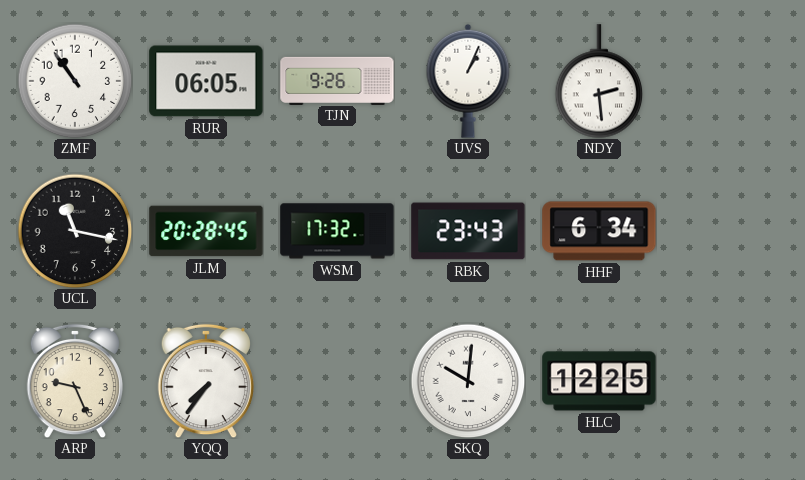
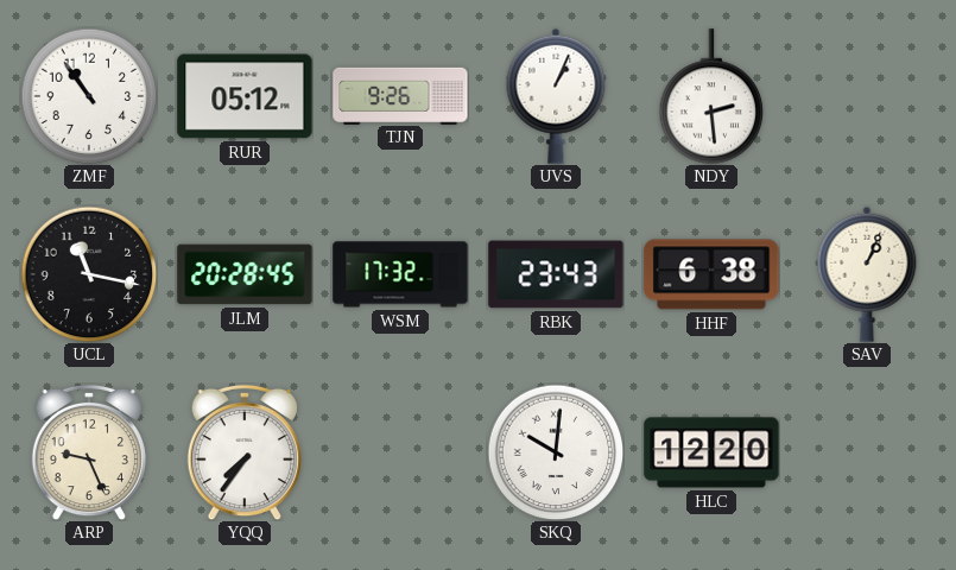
RUR: 06:05 -> 05:12 (245, 96)
HHF: 6:34 -> 6:38 (711, 274)
SAV: none -> 1:04 (867, 274)
HLC: 12:25 -> 12:20 (711, 452)
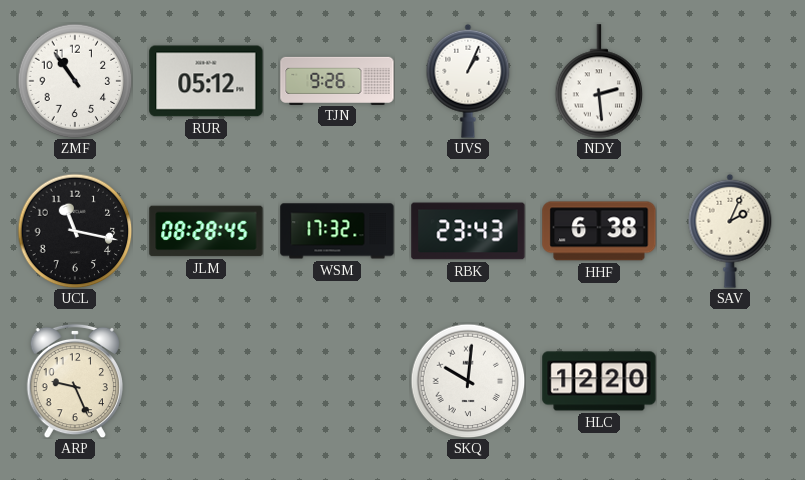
JLM: 20:28 -> 08:28 (206, 231)
SAV: 1:04 -> 2:04 (730, 231)
YQQ: 7:36 -> none (243, 452)
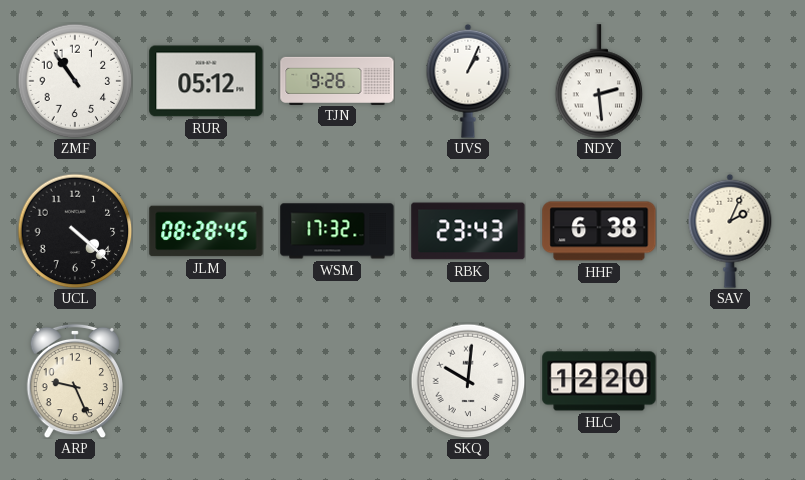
UCL: 11:17 -> 4:22 (75, 231)
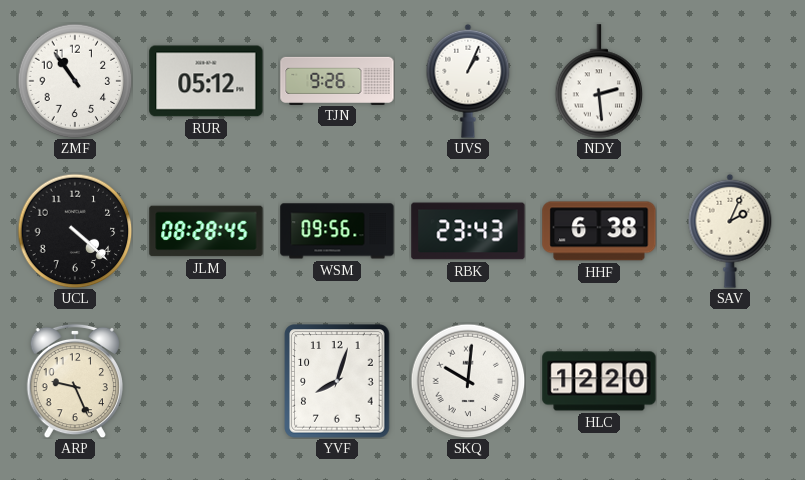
WSM: 17:32 -> 09:56 (337, 231)
YVF: none -> 8:03 (337, 381)
